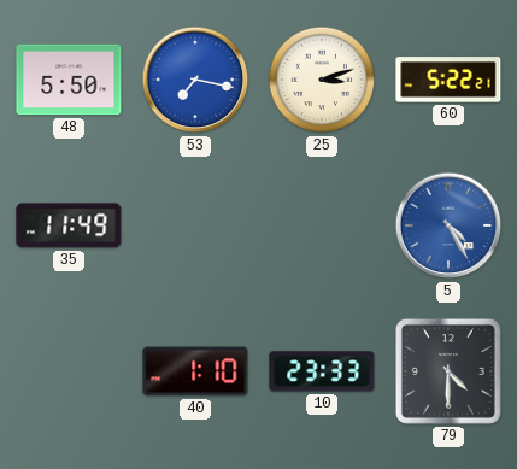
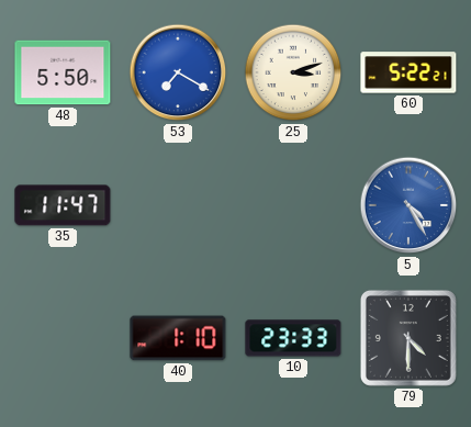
53: 7:17 -> 7:20 (178, 72)
35: 11:49 -> 11:47 (63, 205)
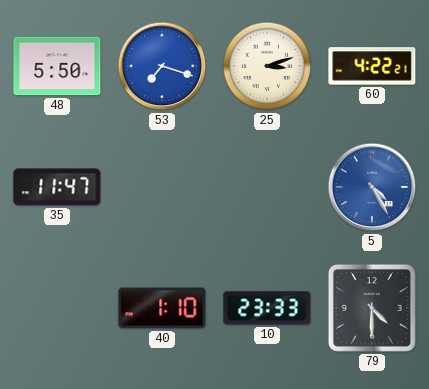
53: 7:20 -> 7:18 (162, 66)
60: 5:22 -> 4:22 (372, 66)
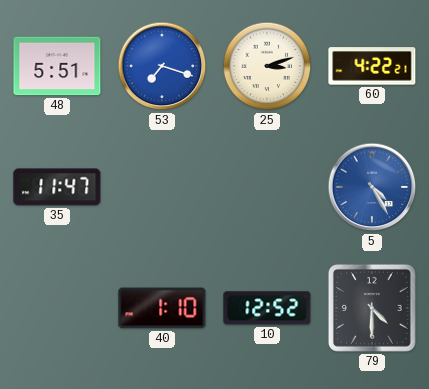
48: 5:50 -> 5:51 (57, 66)
10: 23:33 -> 12:52 (267, 308)
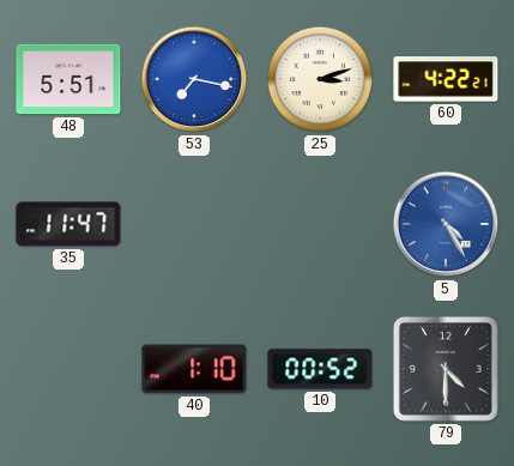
53: 7:18 -> 7:17 (194, 79)
10: 12:52 -> 00:52 (320, 369)
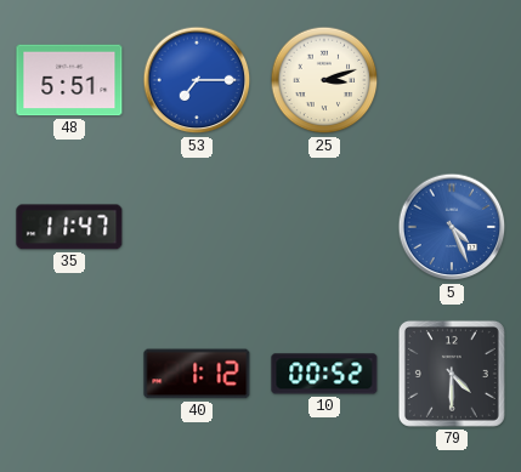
53: 7:17 -> 7:15 (197, 80)
60: 4:22 -> none (446, 79)
5: 4:25 -> 4:26 (452, 227)
40: 1:10 -> 1:12 (197, 374)
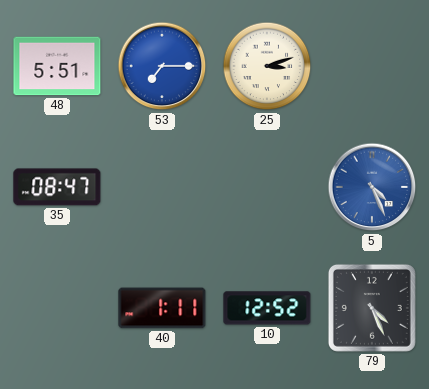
35: 11:47 -> 08:47 (57, 187)
40: 1:12 -> 1:11 (162, 308)
10: 00:52 -> 12:52 (267, 308)
79: 4:30 -> 4:26 (372, 308)
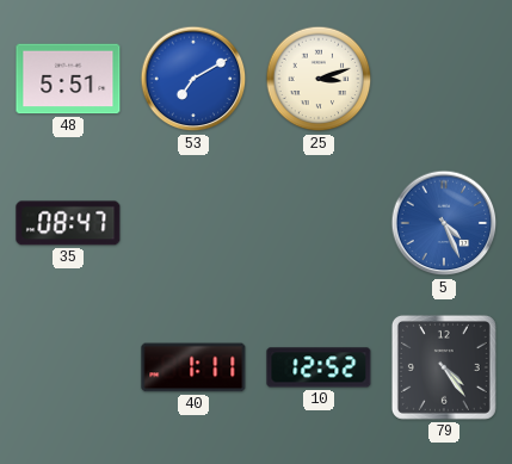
53: 7:15 -> 7:10 (193, 79)
79: 4:26 -> 4:24 (444, 367)
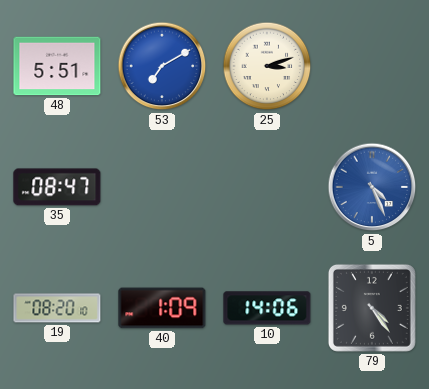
19: none -> 08:20 (57, 308)
40: 1:11 -> 1:09 (162, 308)
10: 12:52 -> 14:06 (267, 308)
